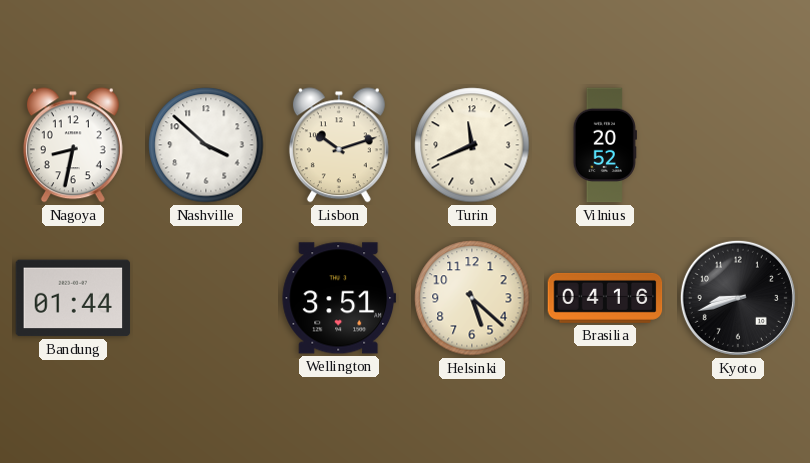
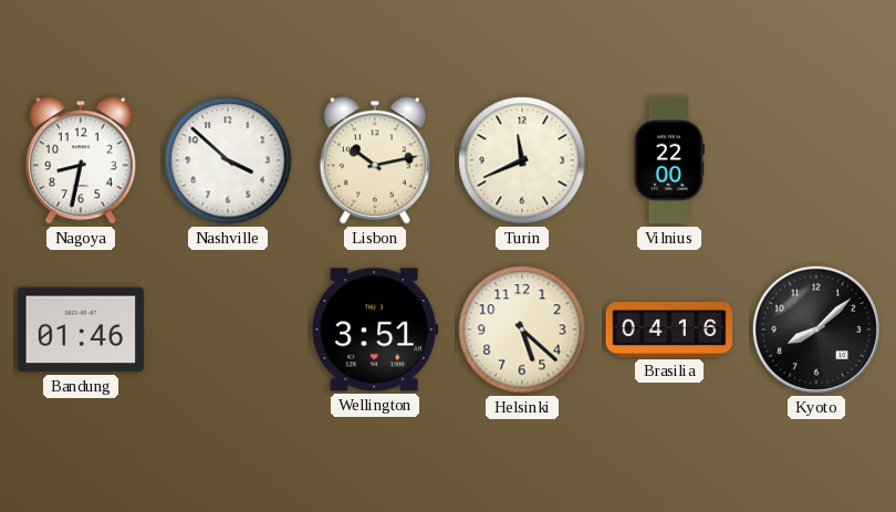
Lisbon: 10:12 -> 10:13 (375, 160)
Vilnius: 20:52 -> 22:00 (669, 160)
Bandung: 01:44 -> 01:46 (81, 330)
Kyoto: 8:42 -> 8:08 (816, 330)
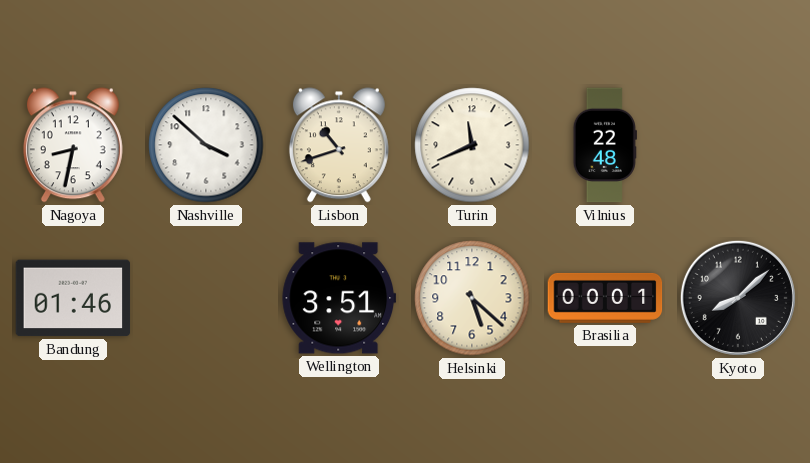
Lisbon: 10:13 -> 10:42 (339, 145)
Vilnius: 22:00 -> 22:48 (605, 145)
Brasilia: 04:16 -> 00:01 (605, 298)
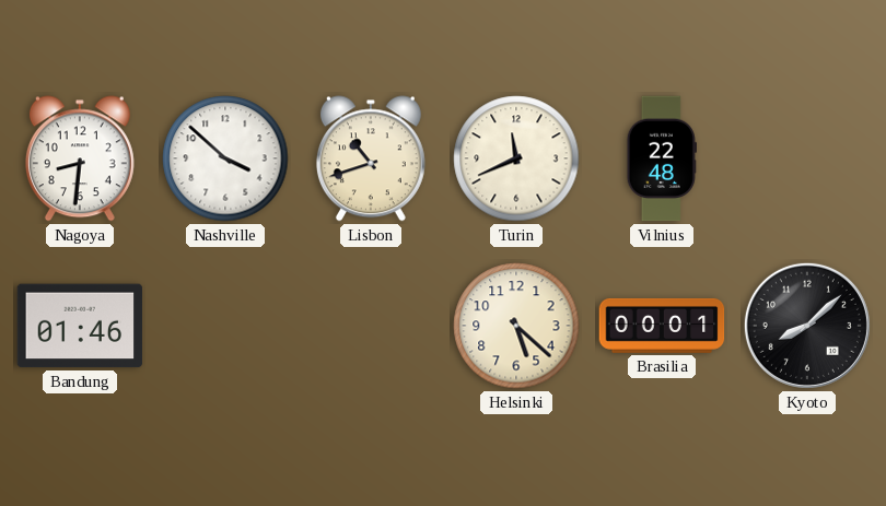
Nagoya: 8:32 -> 8:31 (80, 158)
Wellington: 3:51 -> none (339, 298)
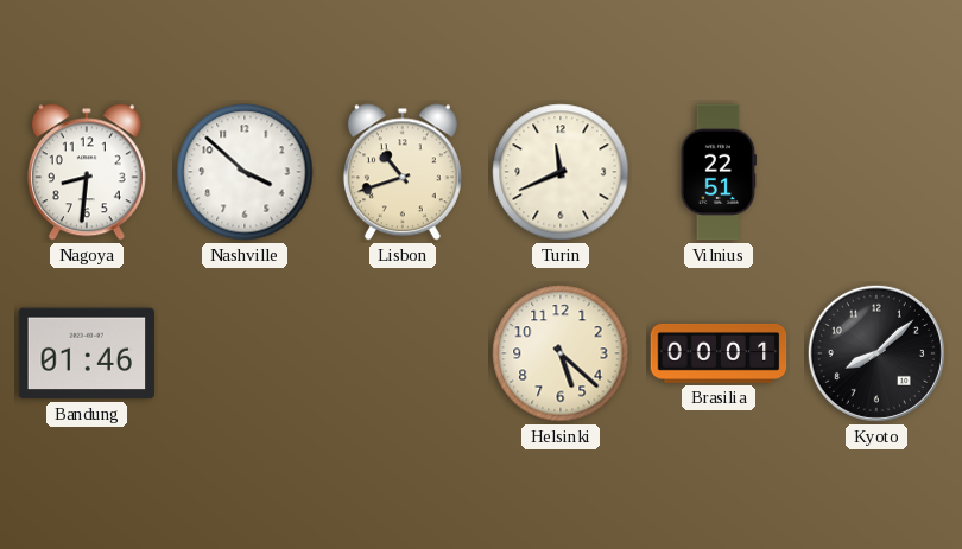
Vilnius: 22:48 -> 22:51 (719, 172)
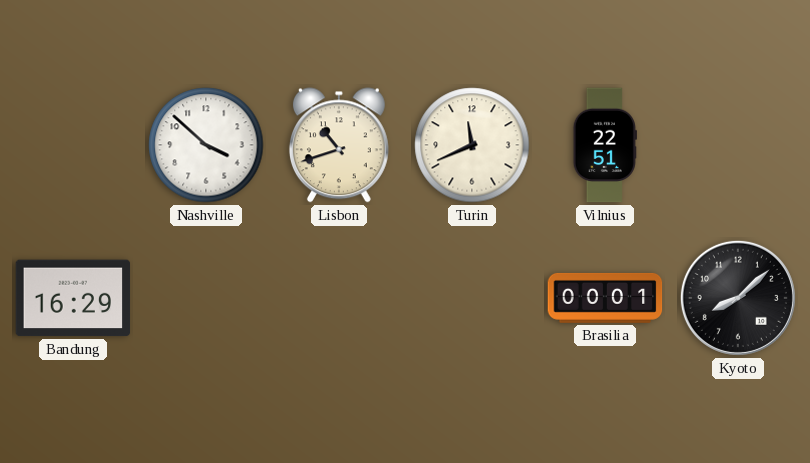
Nagoya: 8:31 -> none (87, 172)
Bandung: 01:46 -> 16:29 (73, 298)
Helsinki: 5:22 -> none (561, 353)
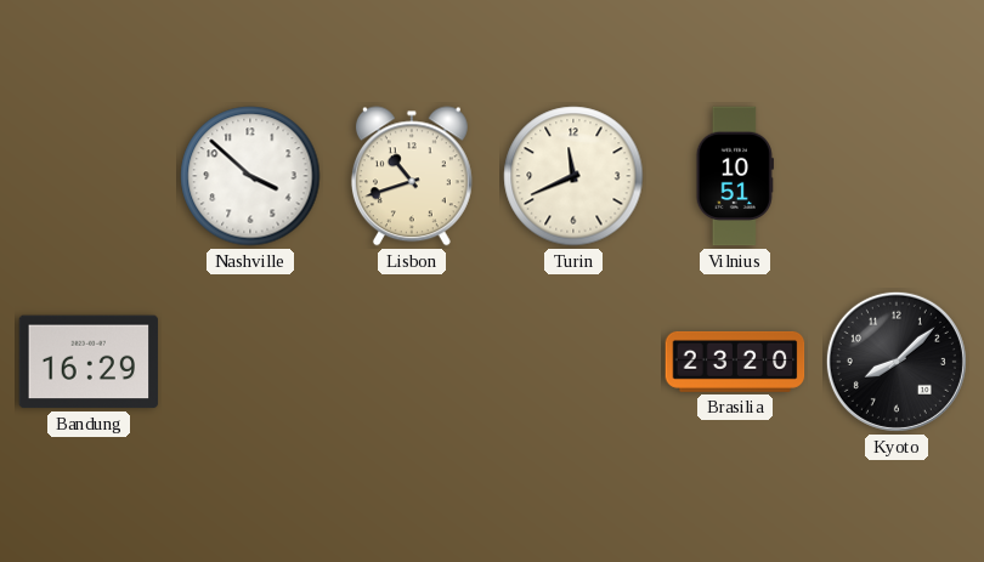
Vilnius: 22:51 -> 10:51 (735, 176)
Brasilia: 00:01 -> 23:20 (735, 362)
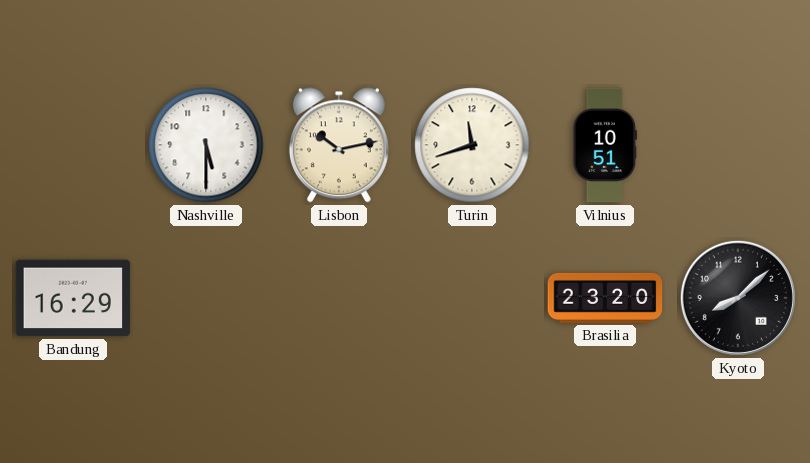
Nashville: 3:52 -> 5:30 (206, 145)
Lisbon: 10:42 -> 10:13 (339, 145)
Turin: 11:41 -> 11:42 (472, 145)
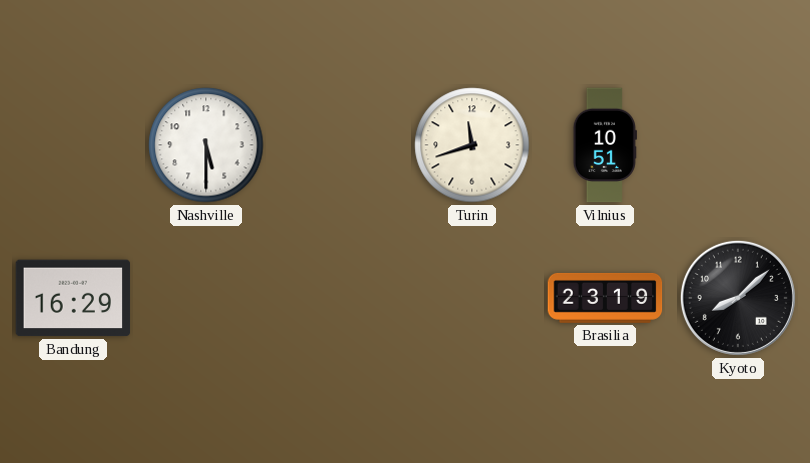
Lisbon: 10:13 -> none (339, 145)
Brasilia: 23:20 -> 23:19 (605, 298)
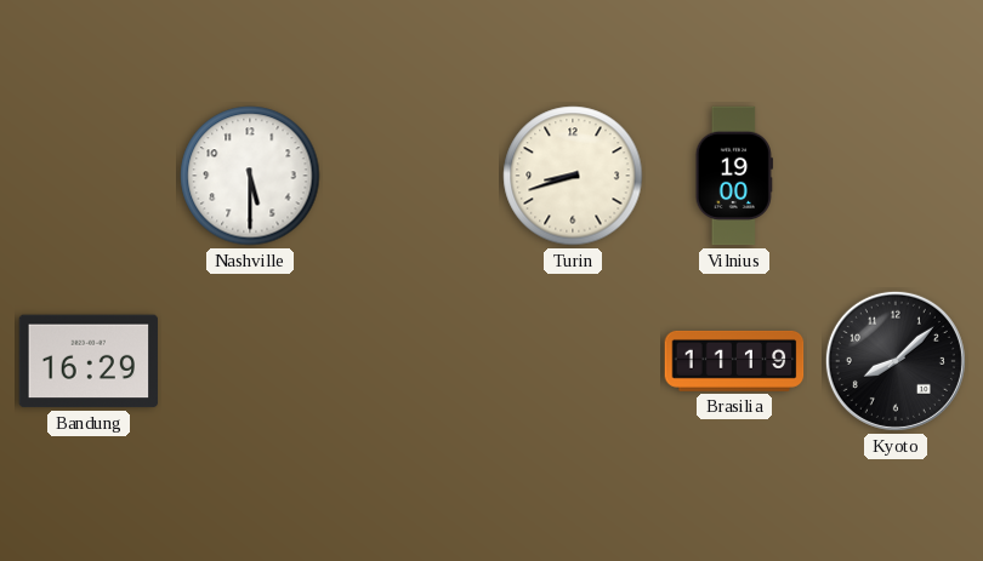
Turin: 11:42 -> 8:42 (573, 176)
Vilnius: 10:51 -> 19:00 (734, 176)
Brasilia: 23:19 -> 11:19 (734, 361)
